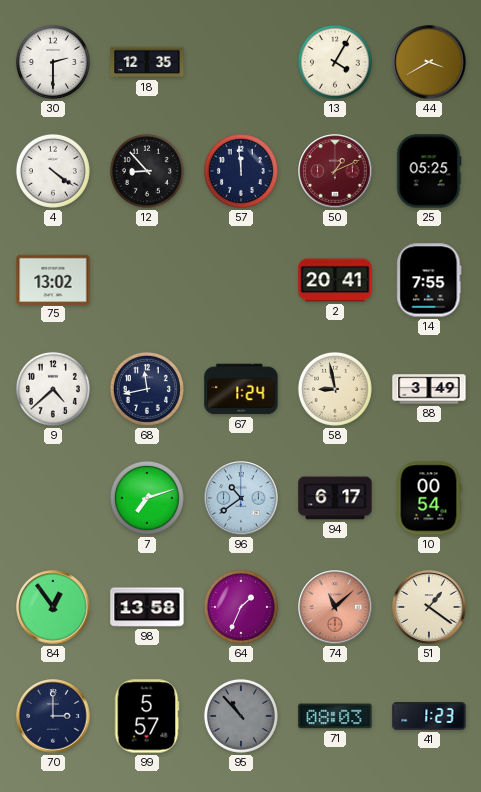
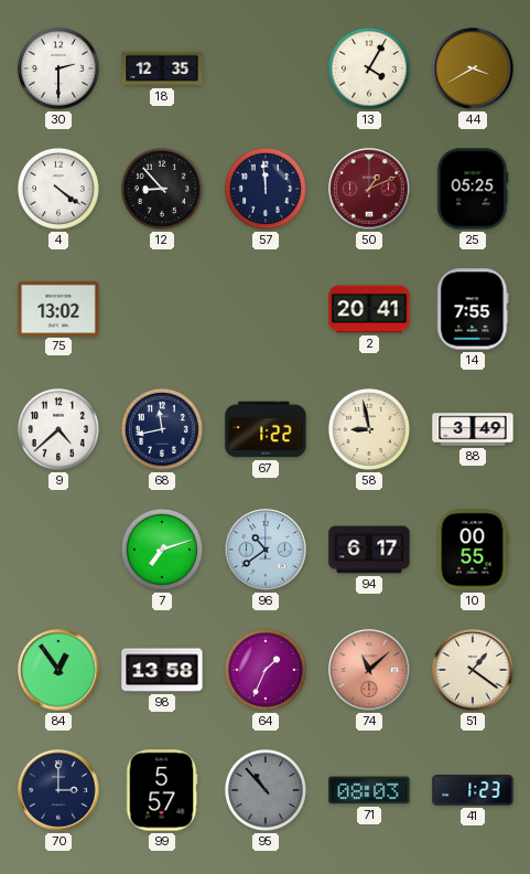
67: 1:24 -> 1:22 (266, 429)
10: 00:54 -> 00:55 (473, 550)
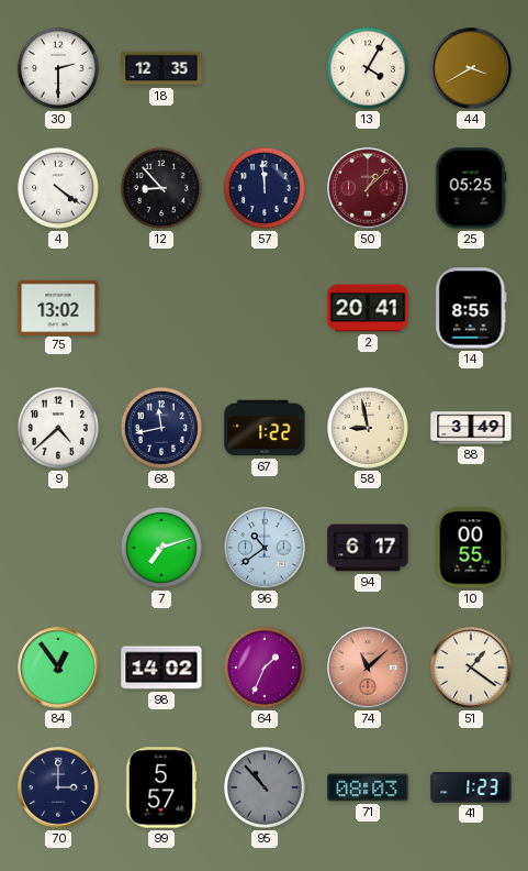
50: 1:11 -> 1:08 (368, 188)
14: 7:55 -> 8:55 (471, 308)
98: 13:58 -> 14:02 (161, 668)
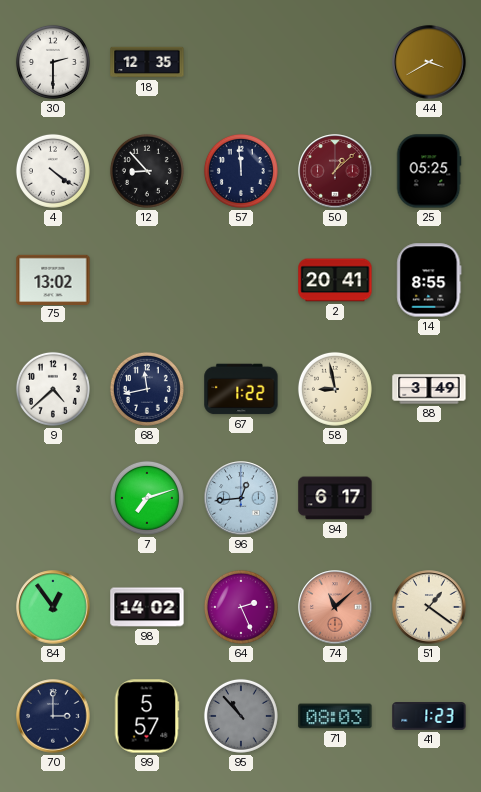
13: 4:05 -> none (368, 68)
96: 10:39 -> 12:44 (241, 498)
10: 00:55 -> none (471, 548)
64: 1:34 -> 2:26 (241, 607)
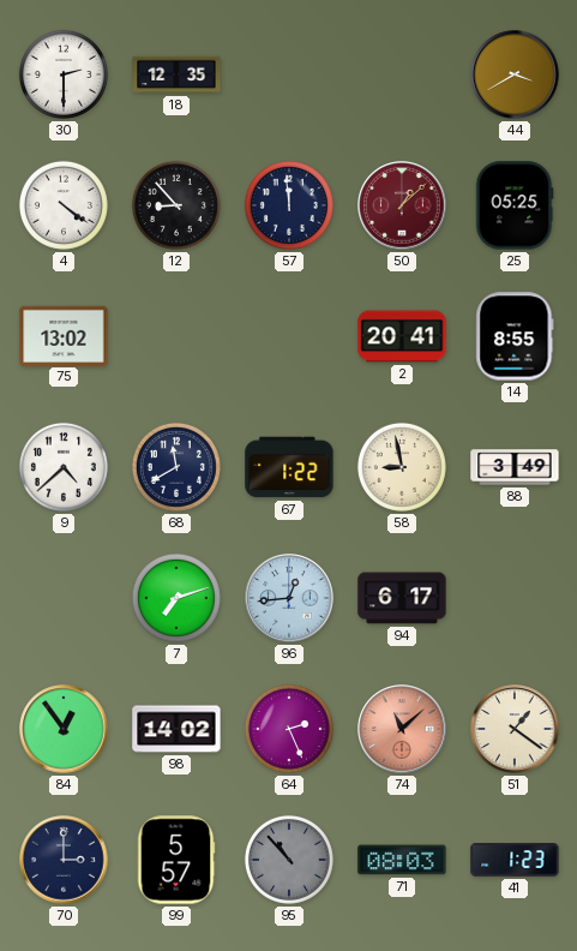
68: 11:43 -> 11:40 (176, 467)
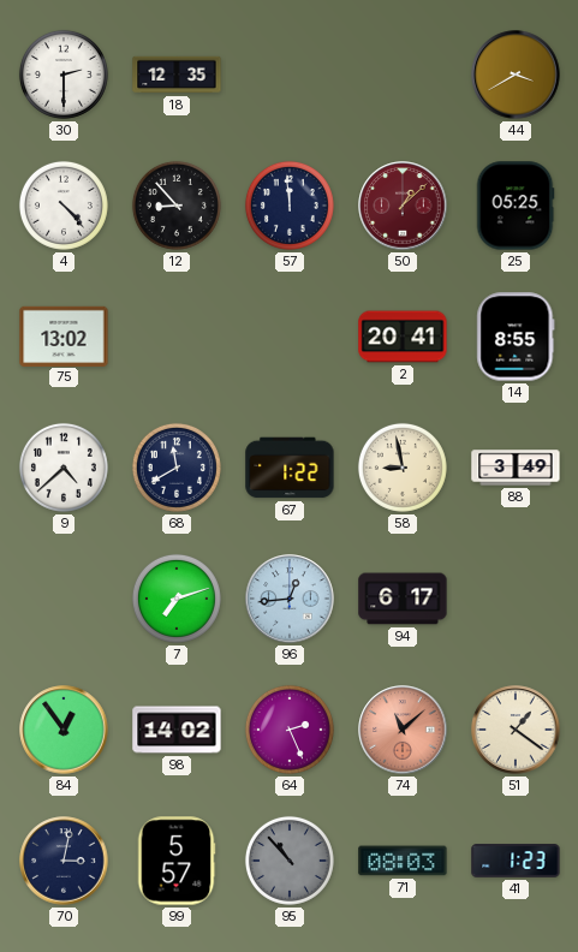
4: 4:21 -> 4:23 (64, 206)
70: 3:00 -> 3:02 (64, 861)
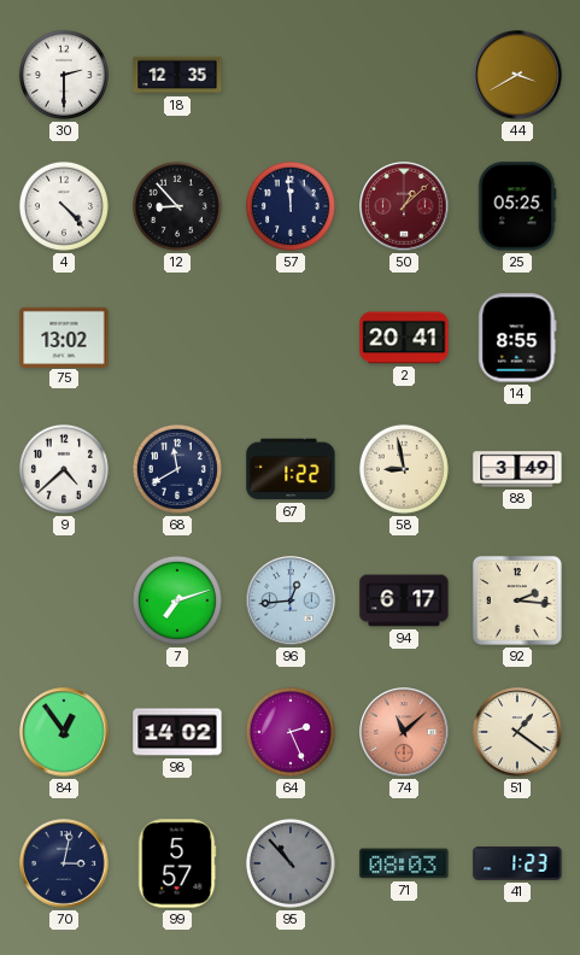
92: none -> 2:16 (517, 600)
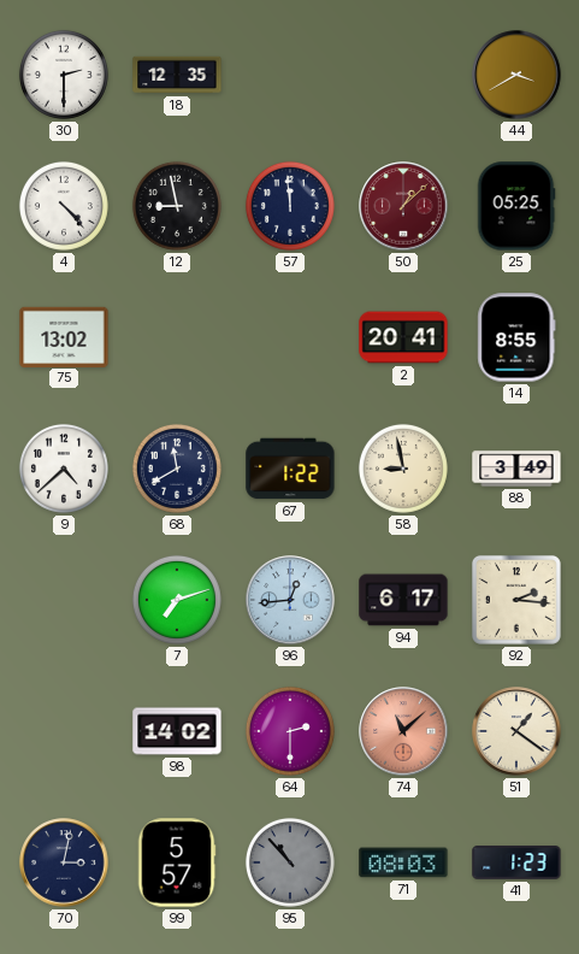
12: 8:53 -> 8:58 (177, 206)
84: 12:54 -> none (64, 732)
64: 2:26 -> 2:30 (290, 731)
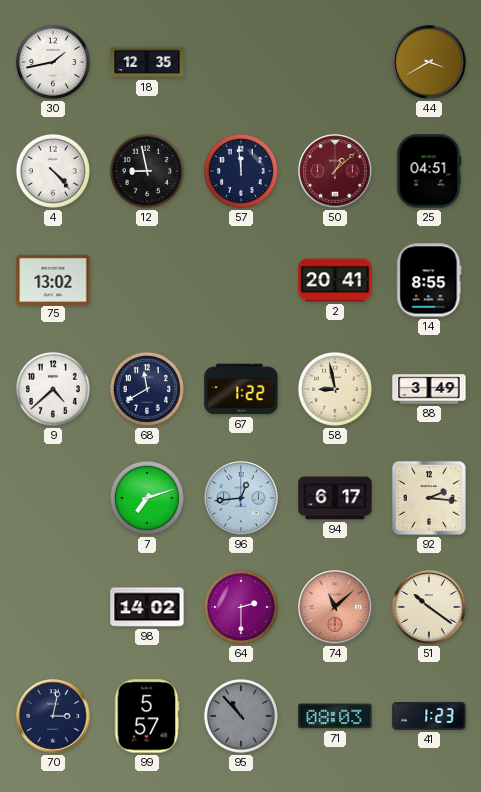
30: 2:30 -> 1:43 (53, 62)
25: 05:25 -> 04:51 (429, 171)
51: 1:21 -> 10:21 (429, 607)
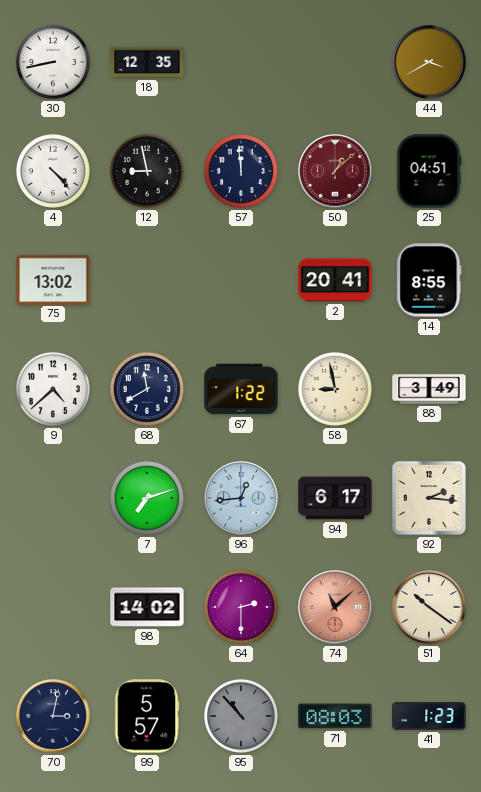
30: 1:43 -> 8:43 (53, 62)
